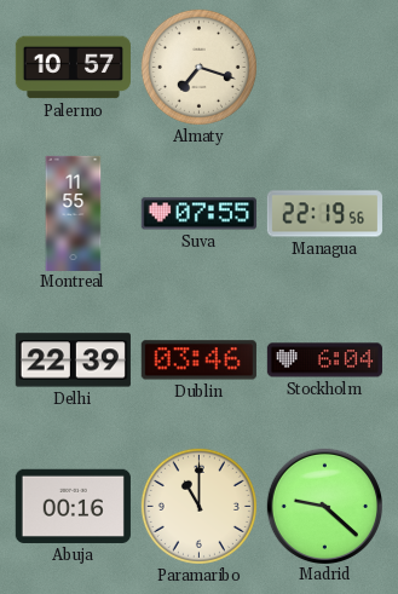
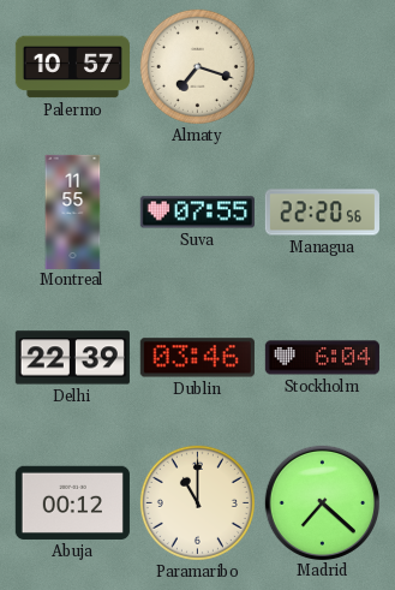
Managua: 22:19 -> 22:20 (322, 213)
Abuja: 00:16 -> 00:12 (72, 502)
Madrid: 9:22 -> 7:22 (322, 502)
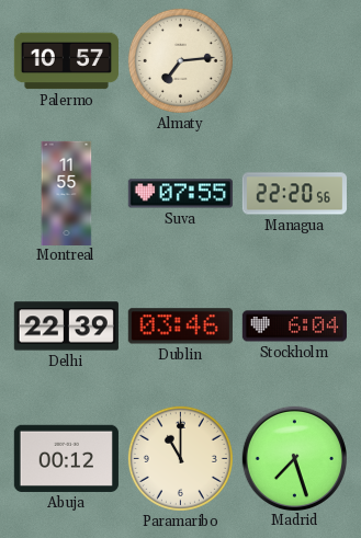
Almaty: 7:18 -> 7:14 (180, 60)
Madrid: 7:22 -> 7:27 (294, 458)
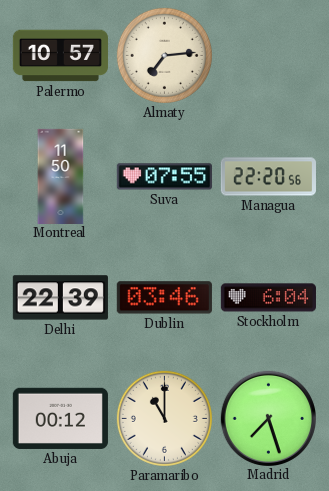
Montreal: 11:55 -> 11:50 (61, 176)
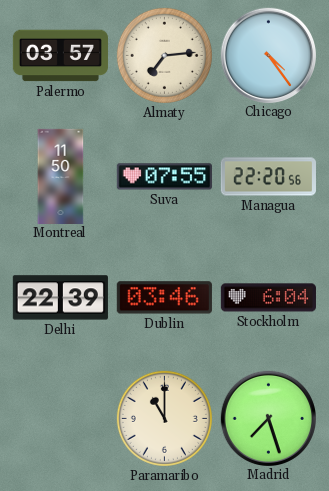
Palermo: 10:57 -> 03:57 (60, 56)
Chicago: none -> 4:24 (268, 55)
Abuja: 00:12 -> none (60, 418)
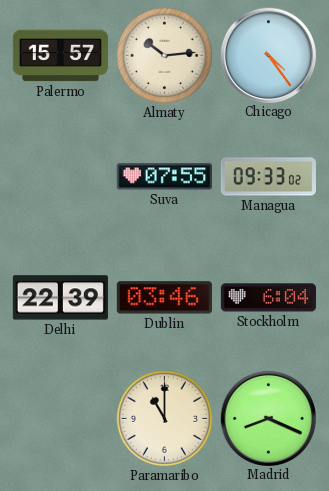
Palermo: 03:57 -> 15:57 (60, 56)
Almaty: 7:14 -> 10:14 (164, 55)
Montreal: 11:50 -> none (61, 176)
Managua: 22:20 -> 09:33 (268, 177)
Madrid: 7:27 -> 8:19 (268, 418)
